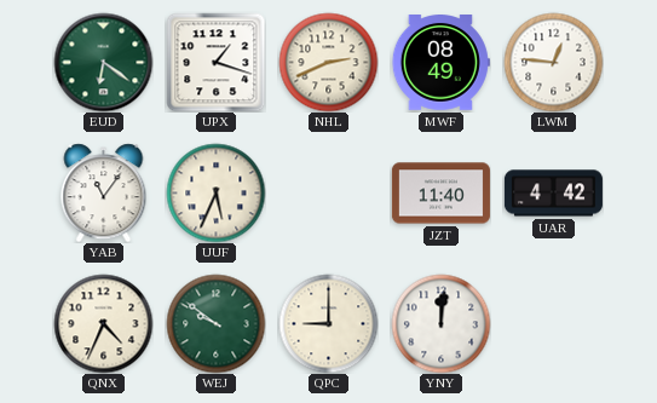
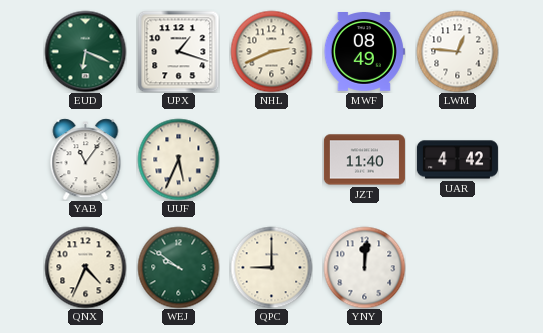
EUD: 6:21 -> 6:19 (85, 51)
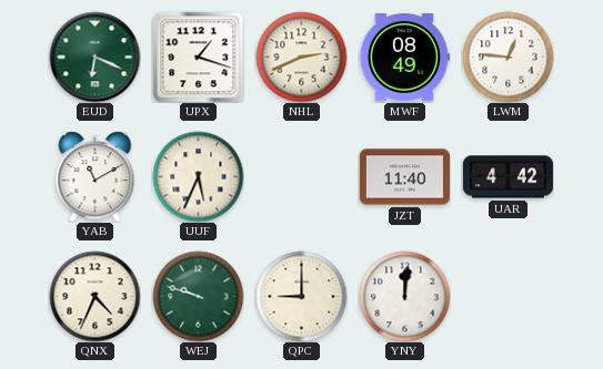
YAB: 11:06 -> 11:10 (96, 176)
WEJ: 9:51 -> 9:48 (198, 296)
